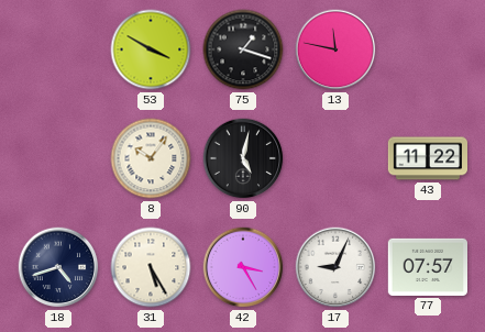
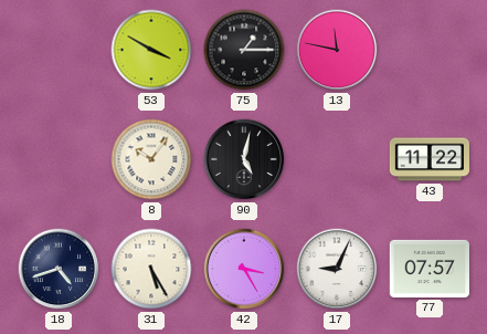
75: 1:18 -> 1:15 (244, 50)
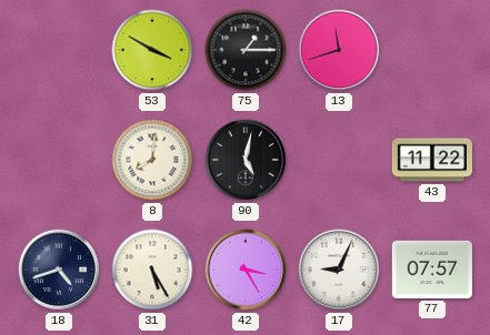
13: 11:47 -> 11:42 (339, 50)
8: 10:06 -> 8:01 (152, 160)
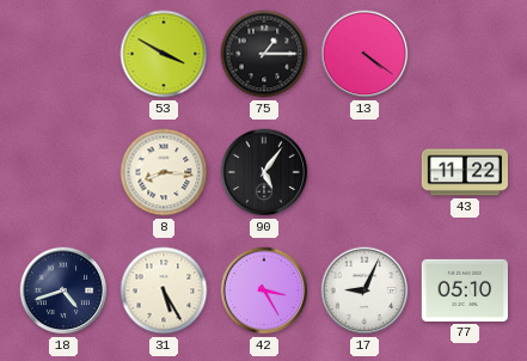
13: 11:42 -> 4:21 (364, 54)
8: 8:01 -> 8:16 (164, 172)
90: 5:02 -> 5:06 (264, 172)
77: 07:57 -> 05:10 (464, 290)
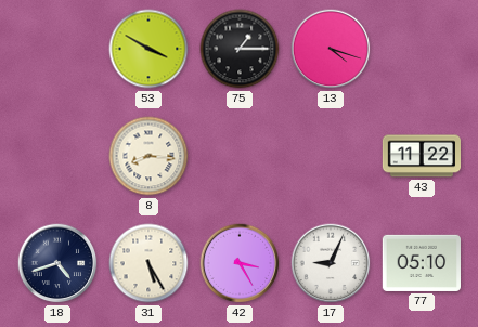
13: 4:21 -> 4:18 (331, 49)
90: 5:06 -> none (264, 172)
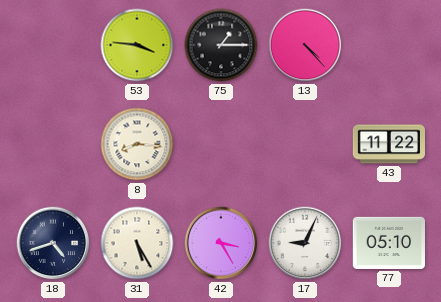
53: 3:50 -> 3:46 (137, 45)
13: 4:18 -> 4:23 (305, 45)
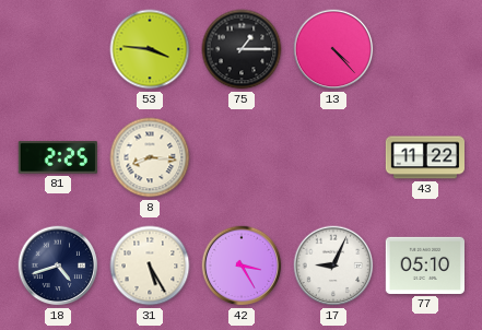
81: none -> 2:25 (58, 157)
